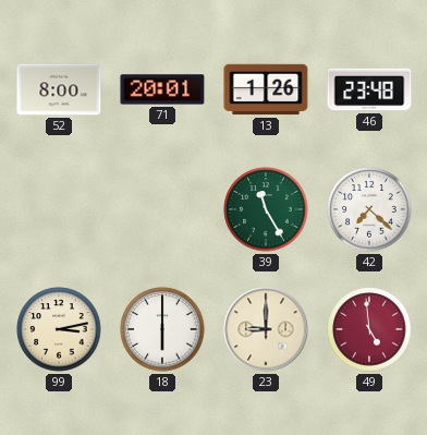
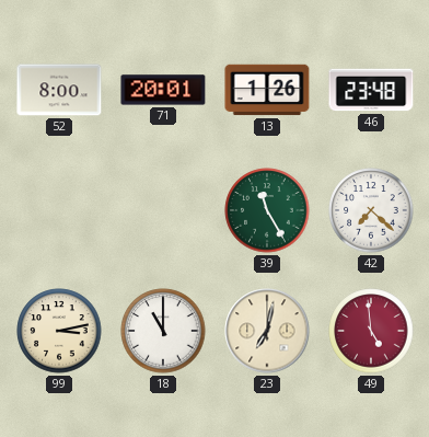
18: 6:00 -> 11:00 (163, 331)
23: 9:00 -> 7:02 (267, 331)
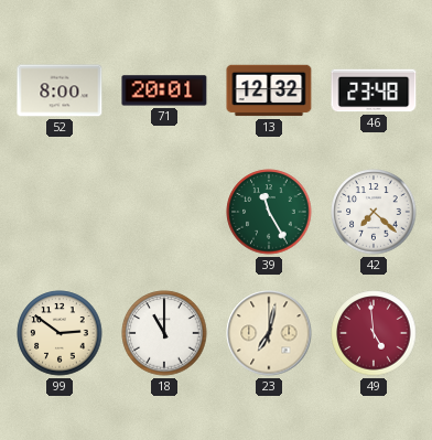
13: 1:26 -> 12:32 (269, 90)
99: 3:13 -> 2:51 (60, 333)
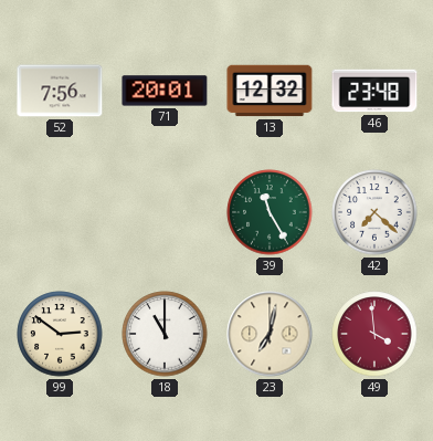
52: 8:00 -> 7:56 (60, 91)
49: 4:59 -> 3:59 (374, 334)
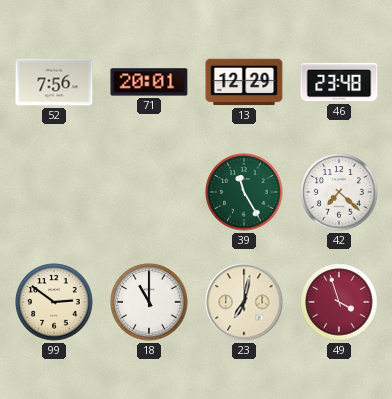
13: 12:32 -> 12:29 (244, 82)
49: 3:59 -> 3:57 (339, 302)
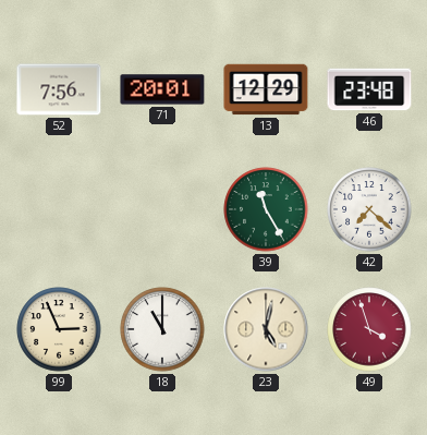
99: 2:51 -> 2:56 (59, 329)
23: 7:02 -> 5:02 (266, 329)
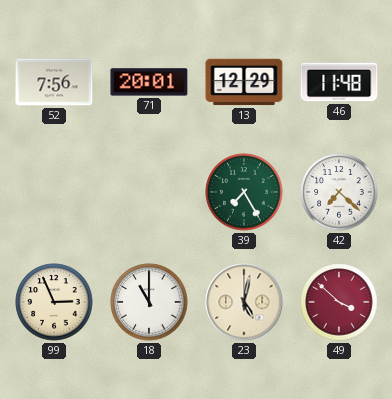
46: 23:48 -> 11:48 (339, 82)
39: 11:25 -> 7:25 (244, 192)
49: 3:57 -> 3:52 (339, 302)
